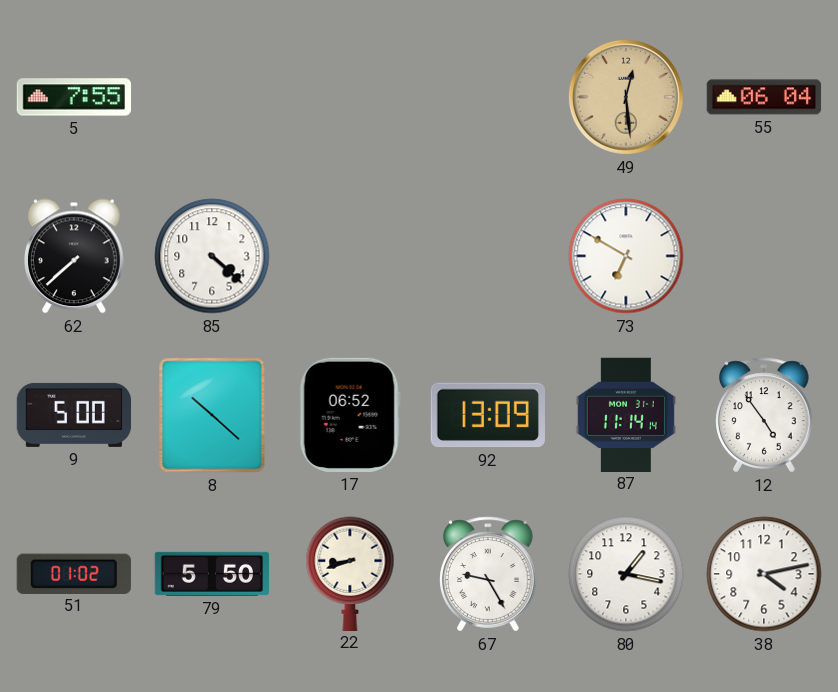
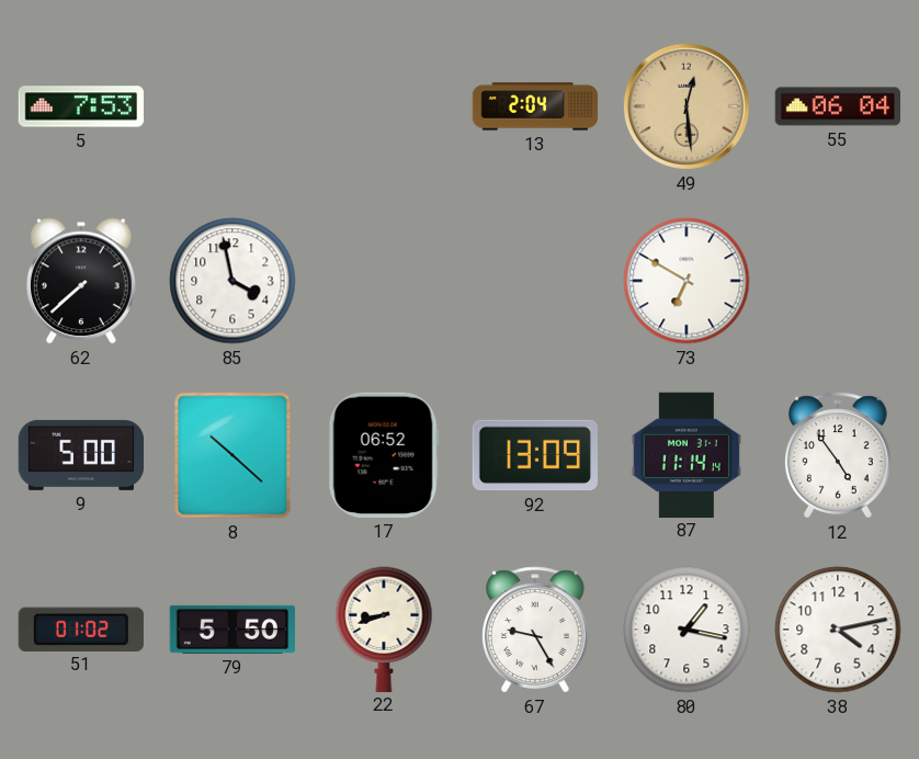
5: 7:55 -> 7:53 (81, 106)
13: none -> 2:04 (535, 106)
85: 4:22 -> 3:58 (232, 281)
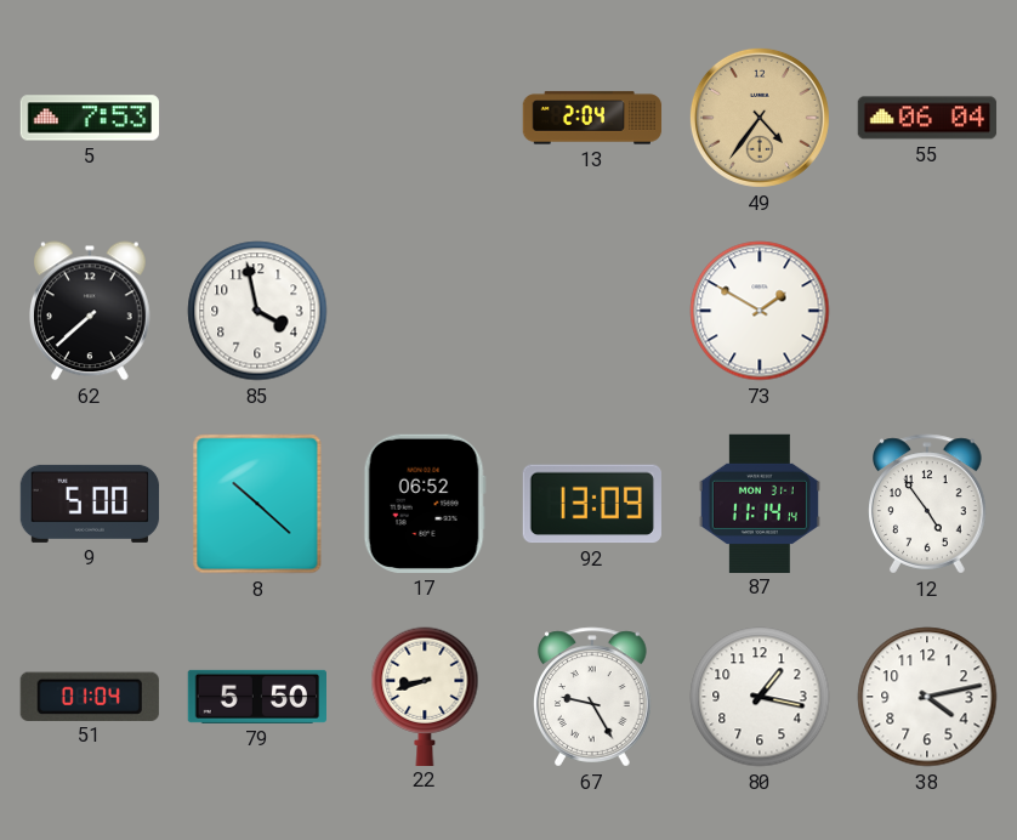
49: 12:29 -> 4:36 (760, 118)
73: 6:50 -> 1:50 (760, 311)
51: 01:02 -> 01:04 (90, 696)
